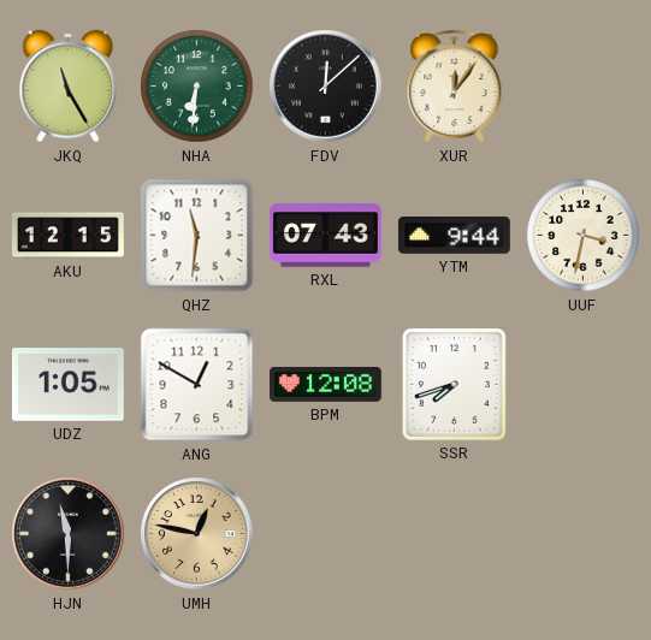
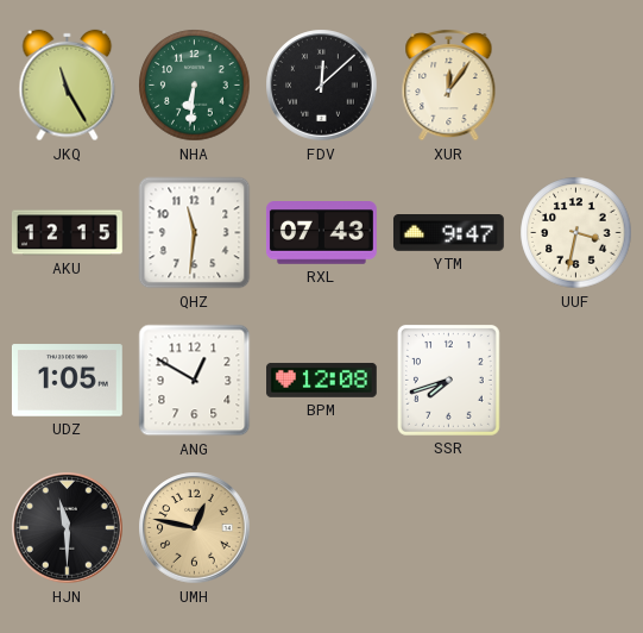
YTM: 9:44 -> 9:47 (448, 233)
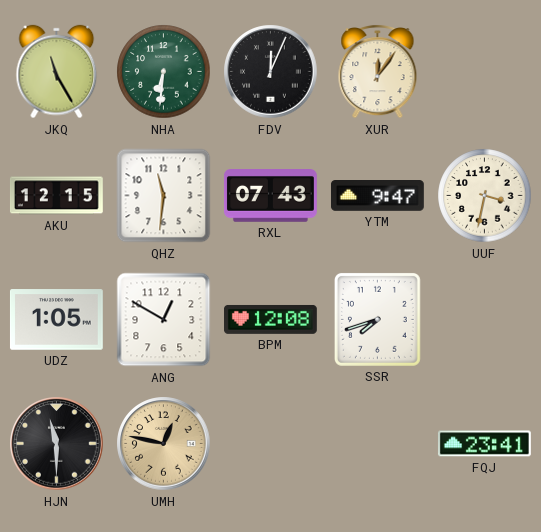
FDV: 12:08 -> 12:04 (271, 72)
FQJ: none -> 23:41 (484, 444)
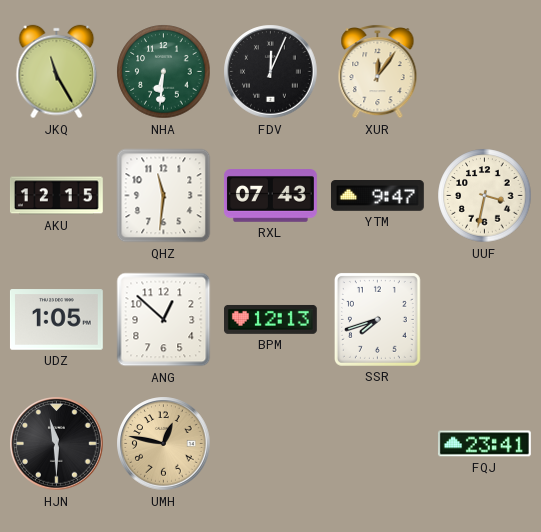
ANG: 12:50 -> 12:52 (164, 320)
BPM: 12:08 -> 12:13 (271, 319)
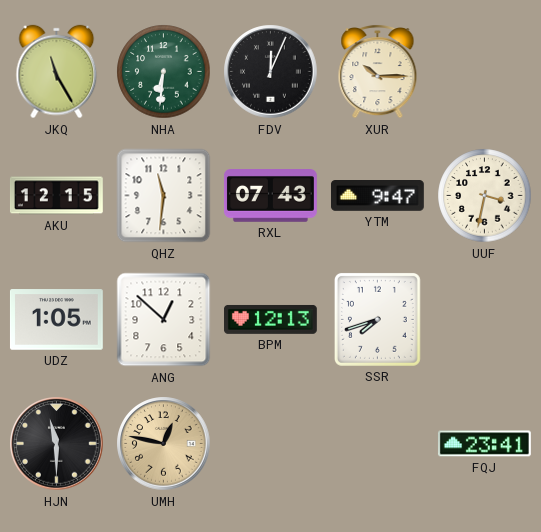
XUR: 12:06 -> 10:15 (378, 71)
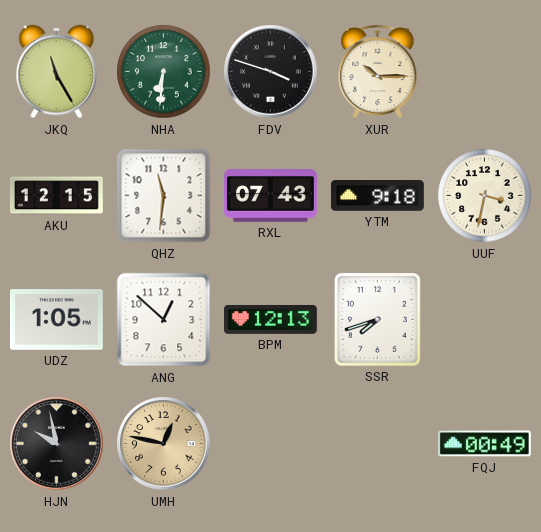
FDV: 12:04 -> 3:48 (271, 72)
YTM: 9:47 -> 9:18 (377, 196)
HJN: 11:30 -> 9:58 (57, 444)
FQJ: 23:41 -> 00:49 (484, 444)
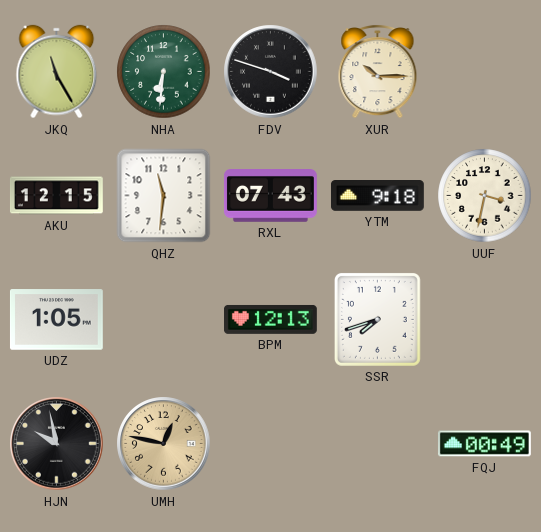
ANG: 12:52 -> none (164, 320)
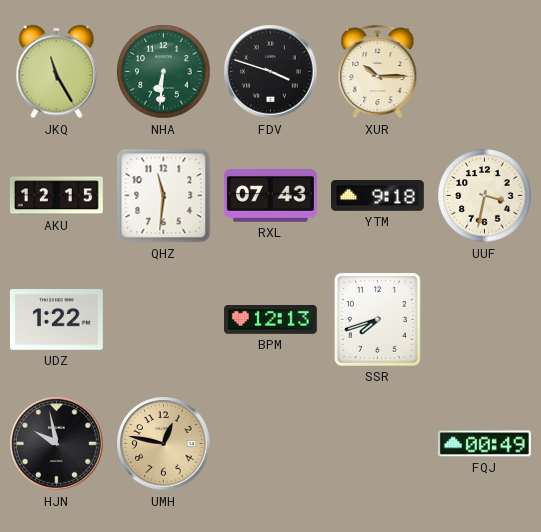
UDZ: 1:05 -> 1:22 (56, 320)
